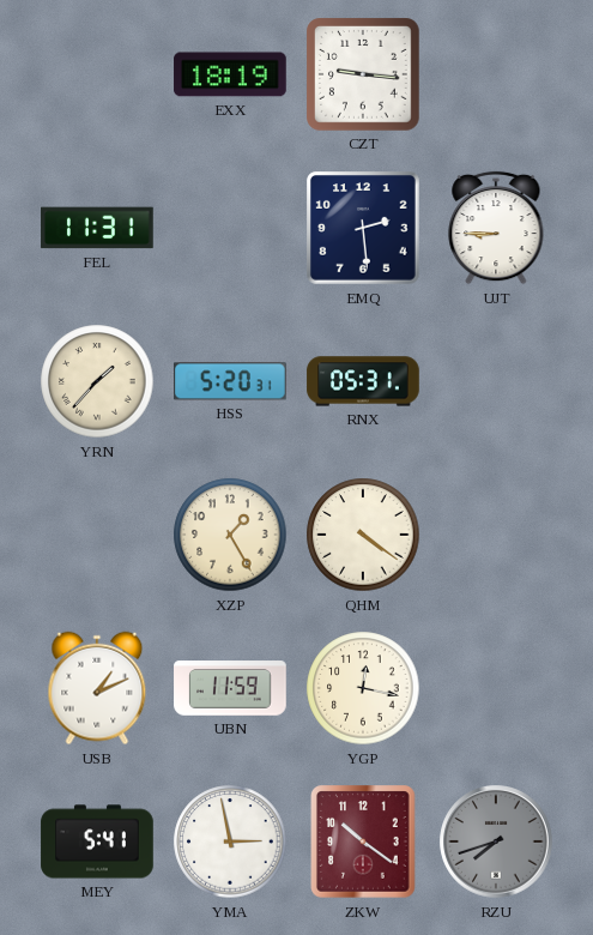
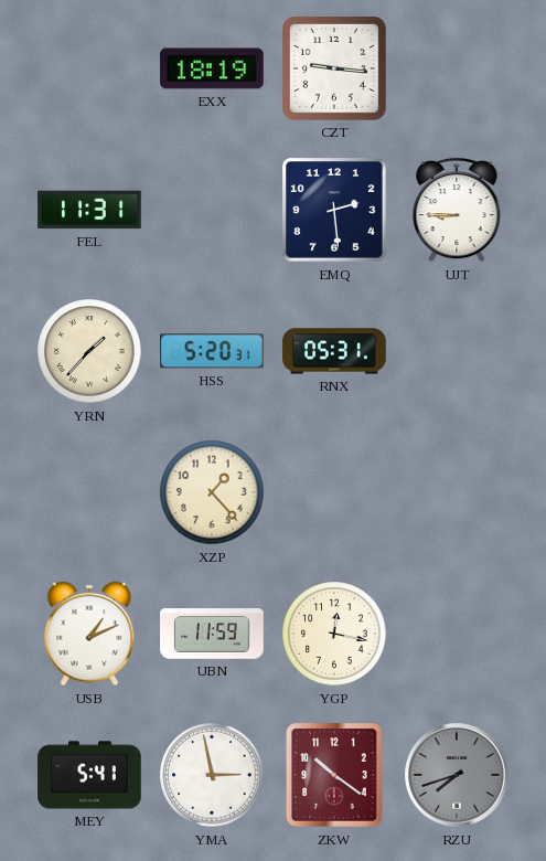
XZP: 1:25 -> 1:23 (212, 492)
QHM: 4:21 -> none (363, 535)
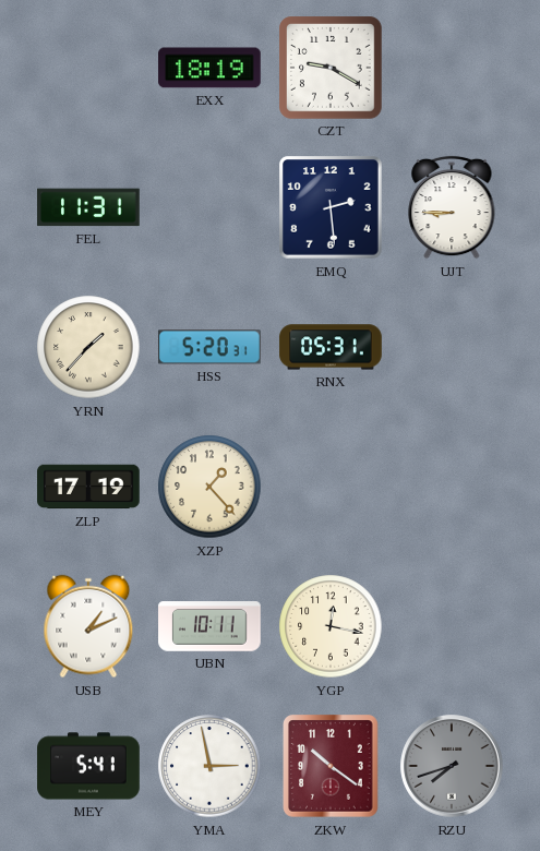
CZT: 9:16 -> 9:20 (332, 69)
ZLP: none -> 17:19 (88, 487)
UBN: 11:59 -> 10:11 (209, 626)
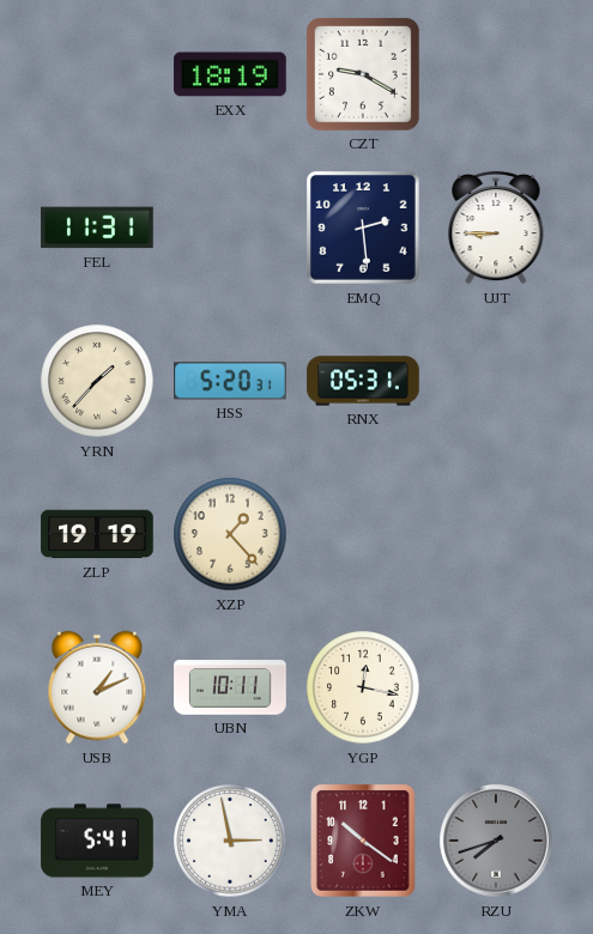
ZLP: 17:19 -> 19:19 (97, 534)
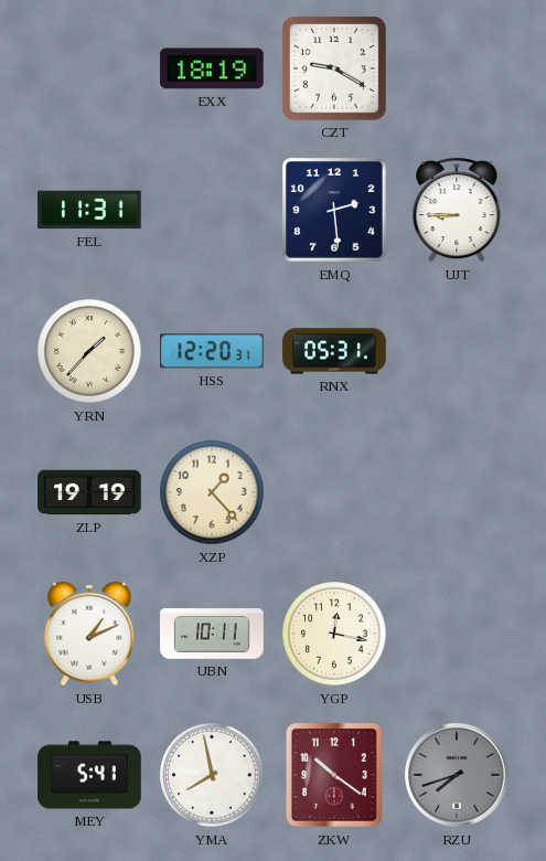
HSS: 5:20 -> 12:20 (213, 351)
YMA: 2:58 -> 7:58 (212, 775)
